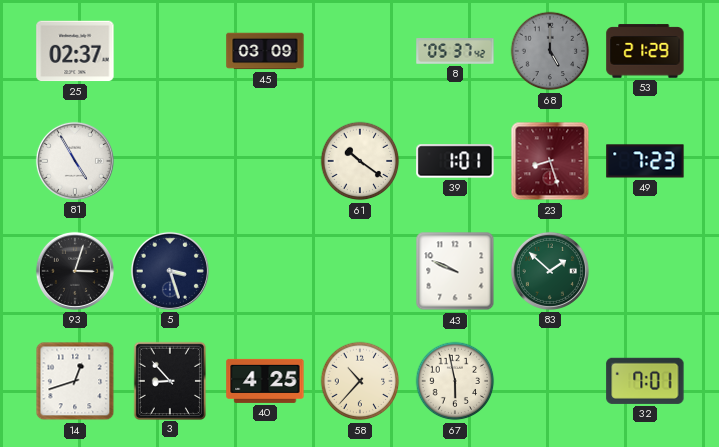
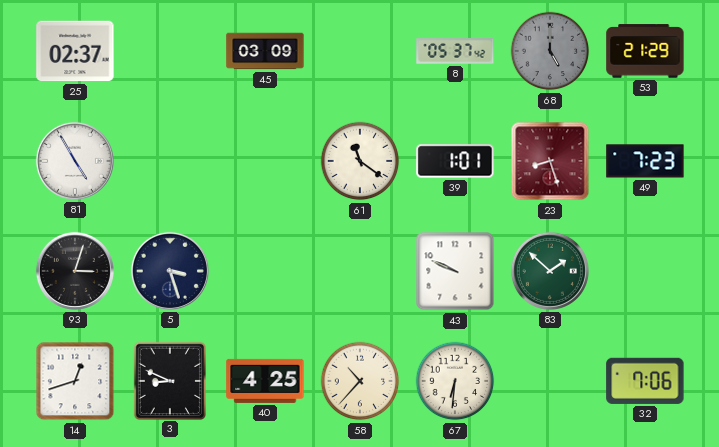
61: 10:21 -> 11:21 (360, 161)
3: 8:53 -> 8:49 (169, 380)
67: 5:58 -> 6:31 (455, 381)
32: 7:01 -> 7:06 (645, 381)
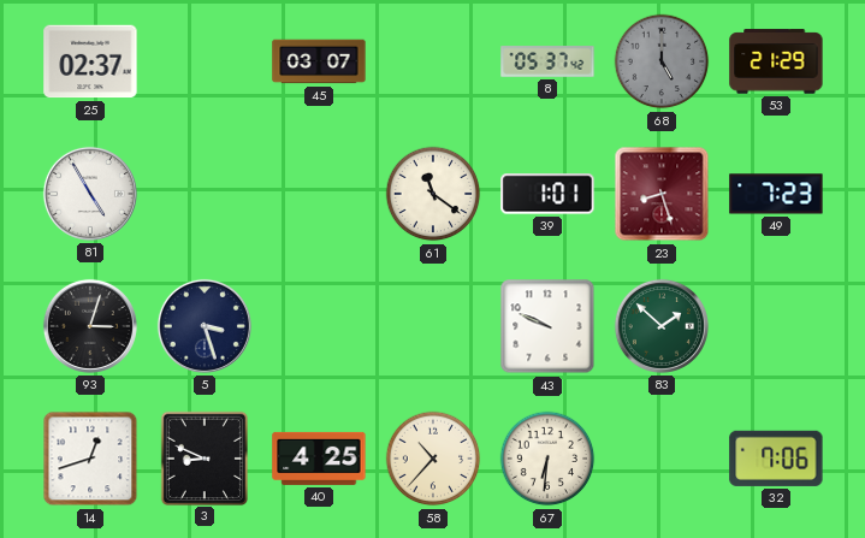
45: 03:09 -> 03:07 (319, 61)
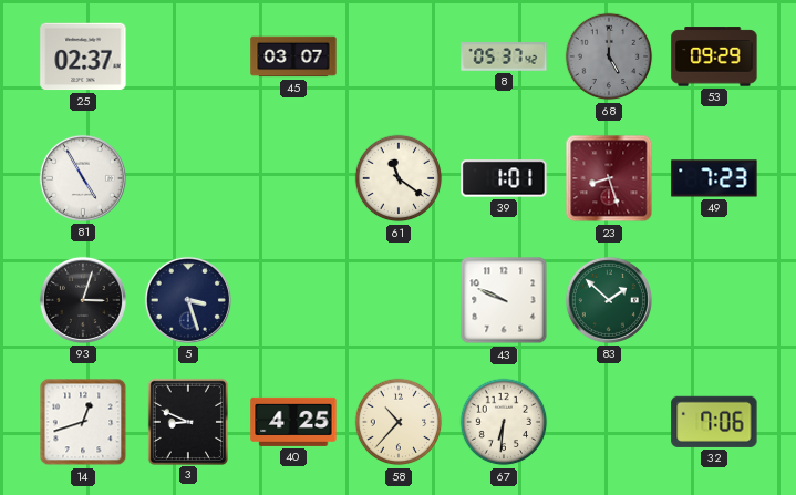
53: 21:29 -> 09:29 (714, 56)
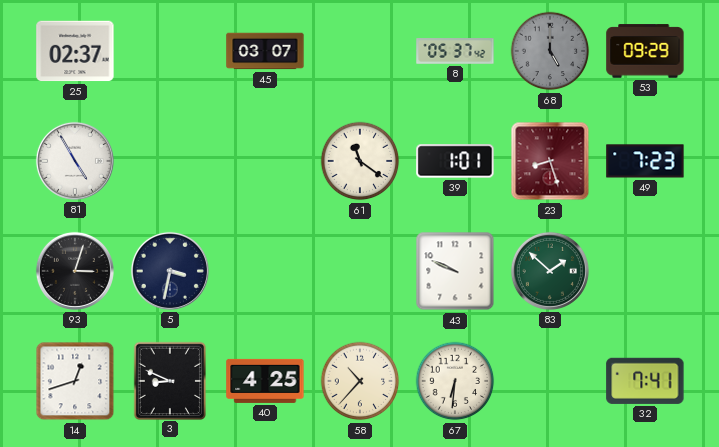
5: 3:27 -> 3:32 (170, 271)
32: 7:06 -> 7:41 (645, 381)
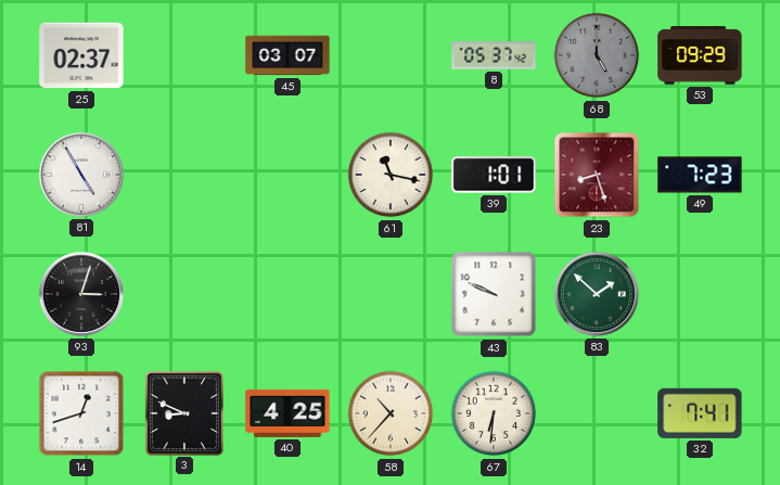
61: 11:21 -> 11:17 (391, 175)
5: 3:32 -> none (170, 271)
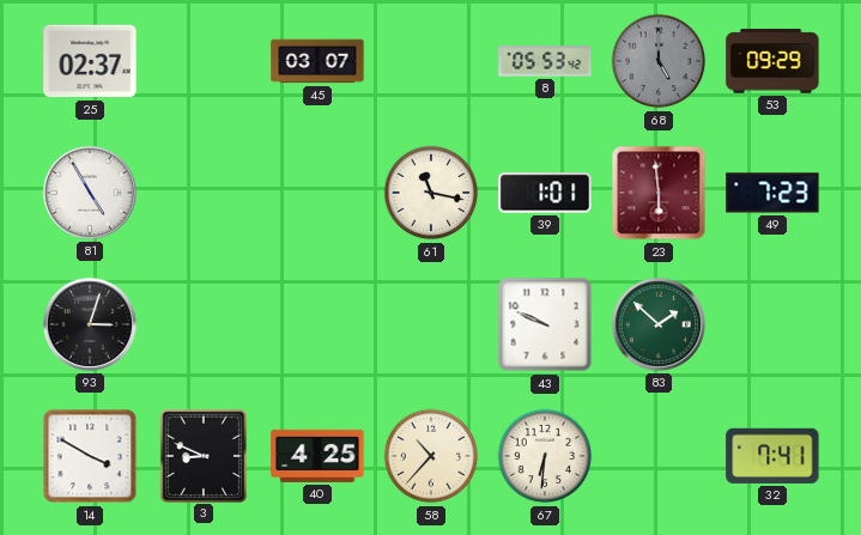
8: 05:37 -> 05:53 (545, 61)
23: 8:27 -> 5:59 (659, 193)
14: 12:42 -> 3:50 (90, 456)
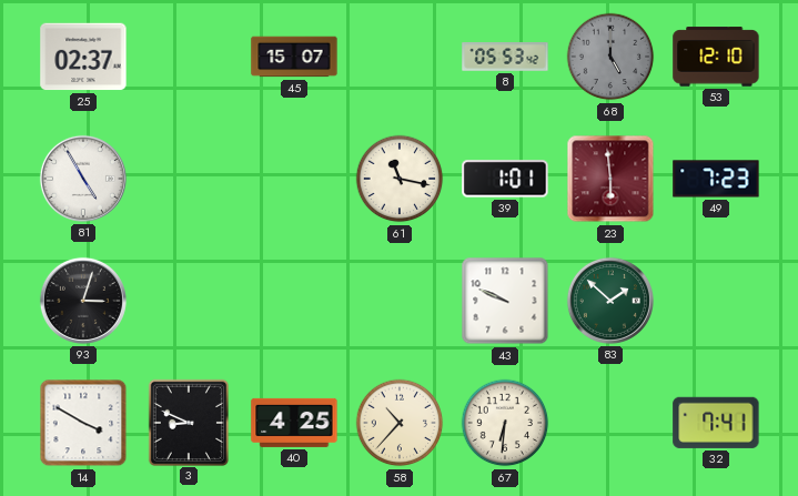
45: 03:07 -> 15:07 (294, 57)
53: 09:29 -> 12:10 (716, 57)
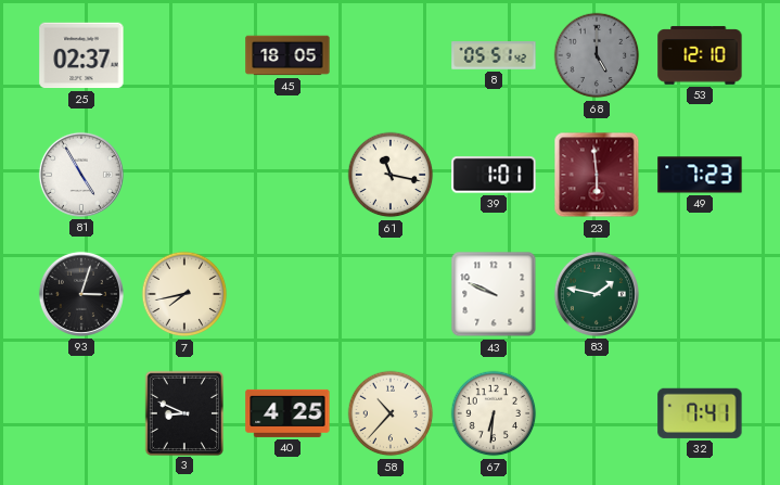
45: 15:07 -> 18:05 (287, 55)
8: 05:53 -> 05:51 (494, 55)
7: none -> 7:43 (184, 294)
83: 1:52 -> 1:47 (597, 294)
14: 3:50 -> none (83, 423)
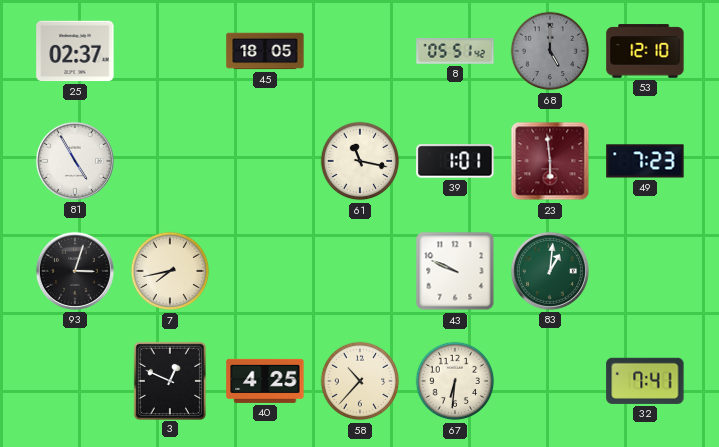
83: 1:47 -> 1:01 (550, 271)
3: 8:49 -> 12:49 (169, 380)
